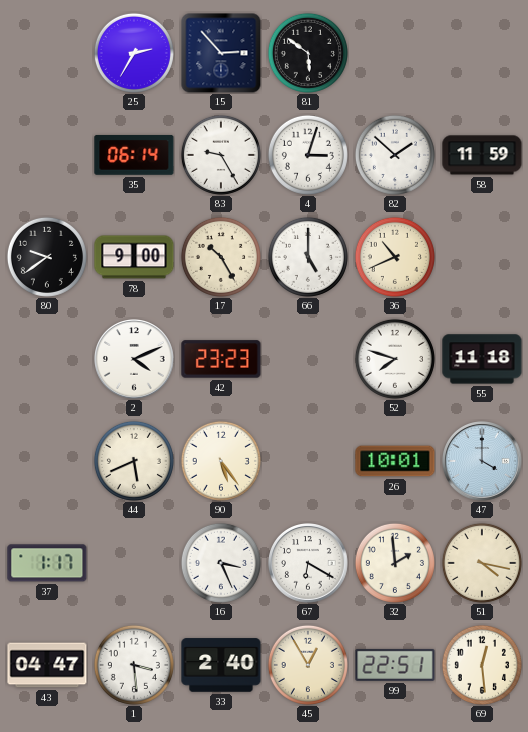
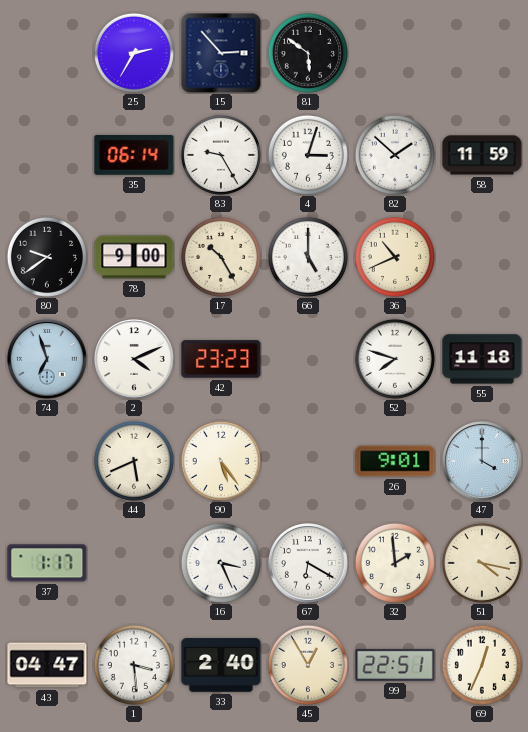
74: none -> 6:57 (48, 360)
26: 10:01 -> 9:01 (395, 461)
69: 12:29 -> 12:34 (482, 665)
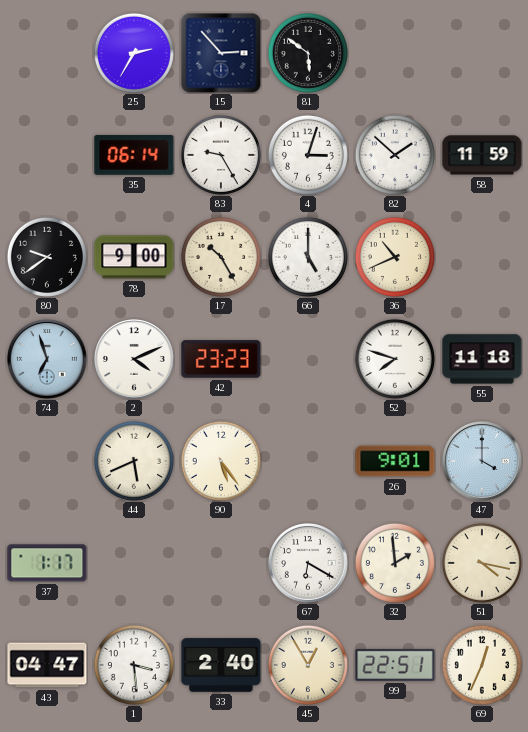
16: 3:26 -> none (221, 563)
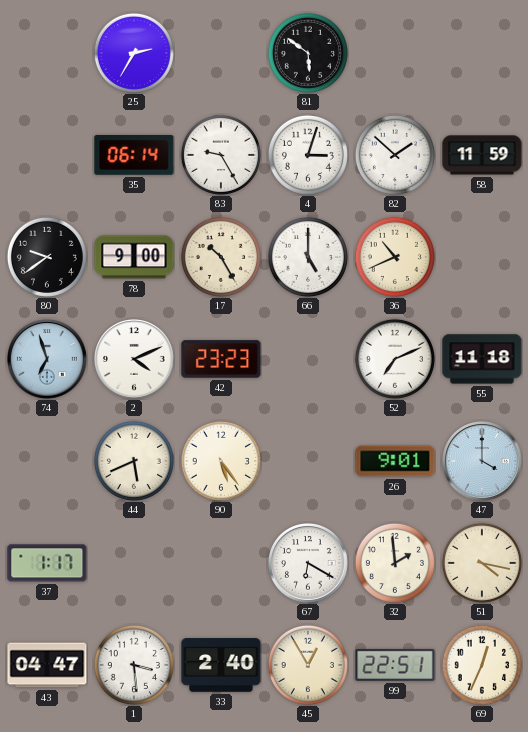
15: 2:53 -> none (221, 53)
52: 7:48 -> 7:11 (395, 359)
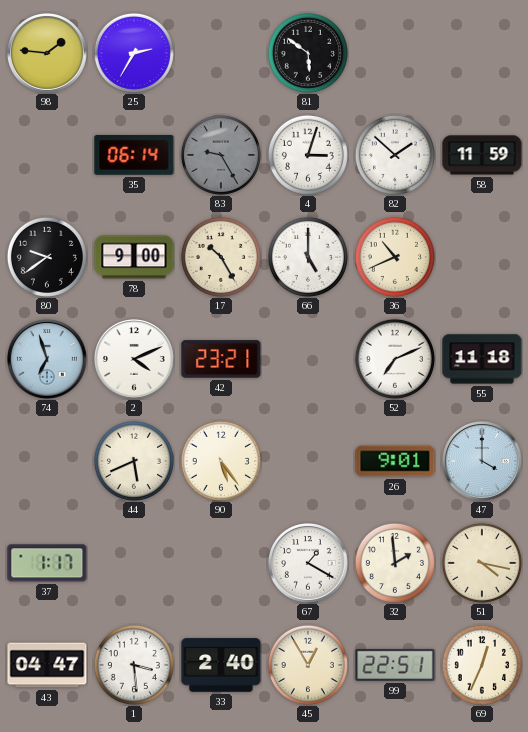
98: none -> 1:46 (48, 54)
83 dial: white -> grey (221, 155)
42: 23:23 -> 23:21 (221, 359)
67: 6:20 -> 1:20 (309, 564)
